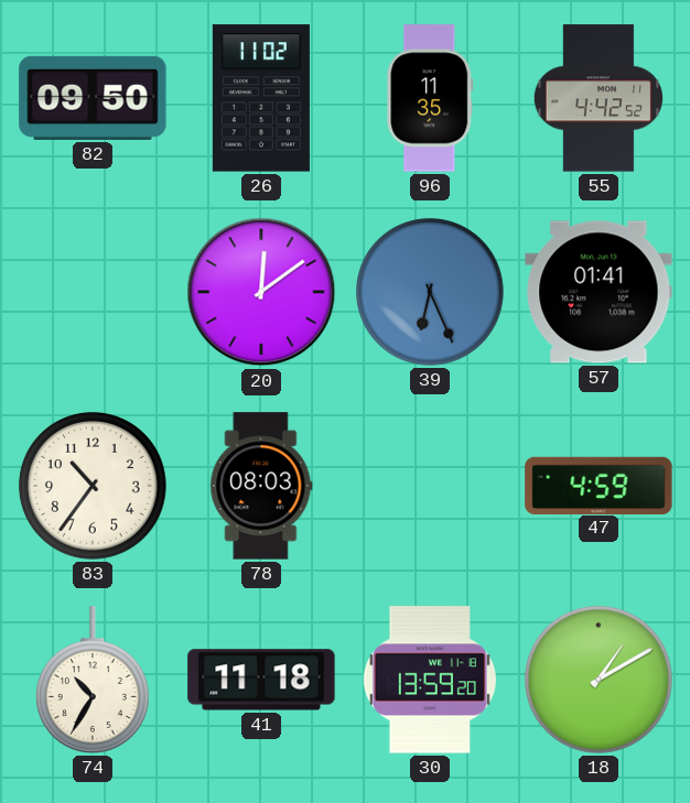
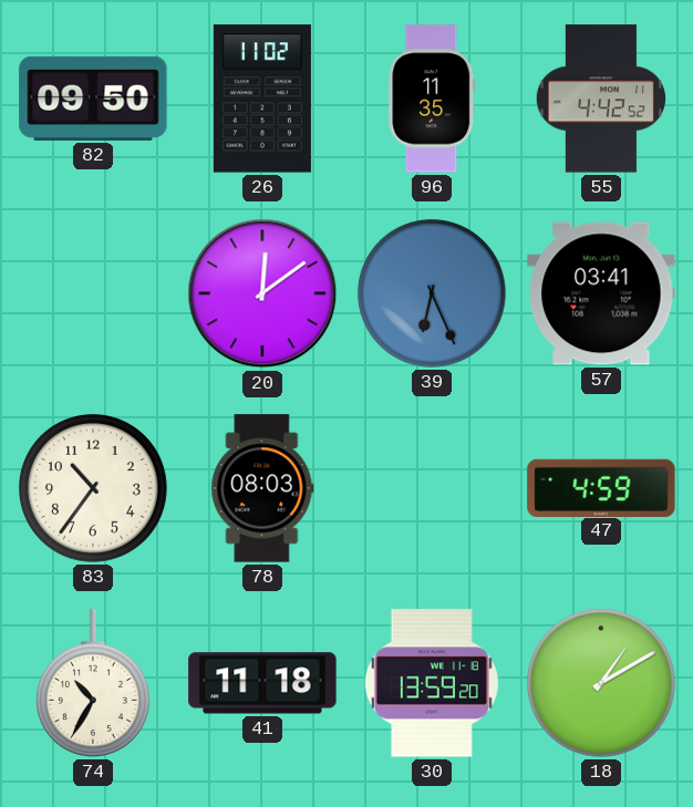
57: 01:41 -> 03:41 (601, 293)
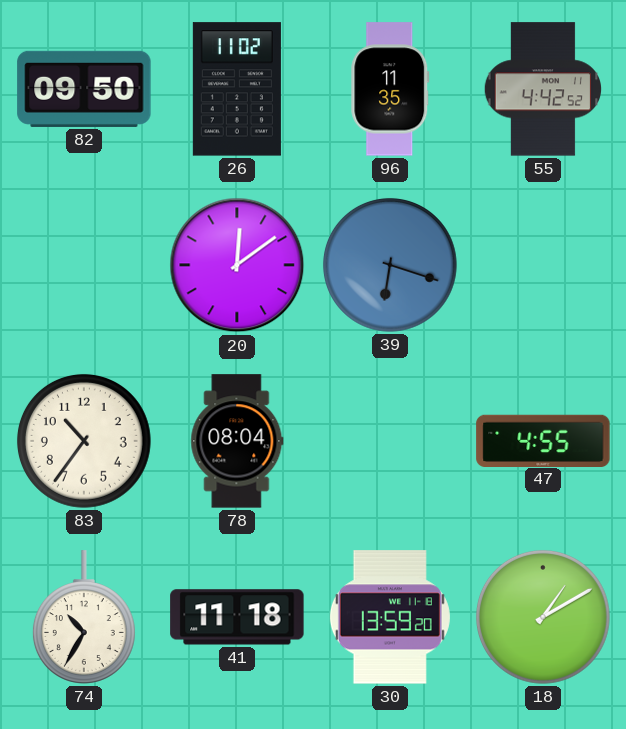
39: 6:26 -> 6:18 (390, 265)
57: 03:41 -> none (601, 293)
78: 08:03 -> 08:04 (237, 441)
47: 4:59 -> 4:55 (543, 440)
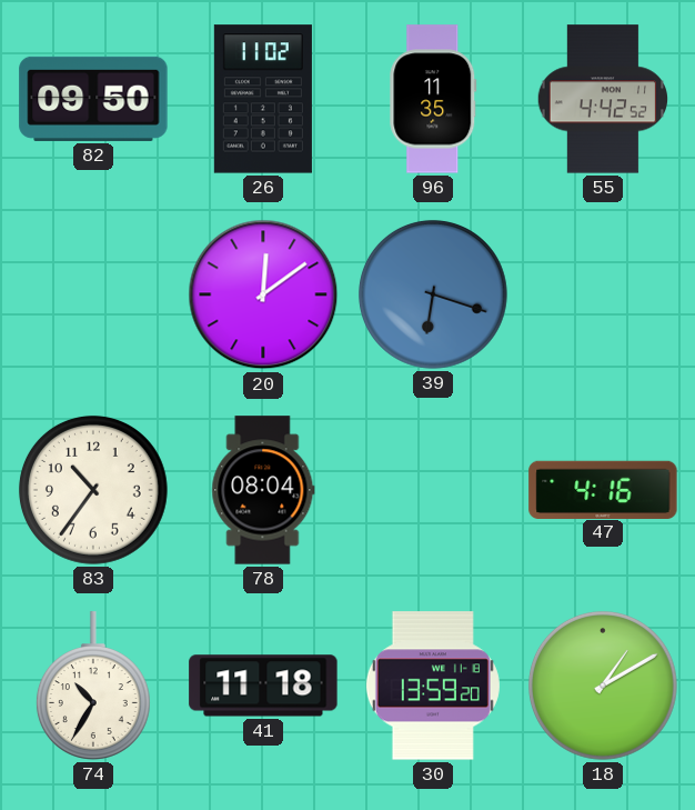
47: 4:55 -> 4:16 (603, 489)
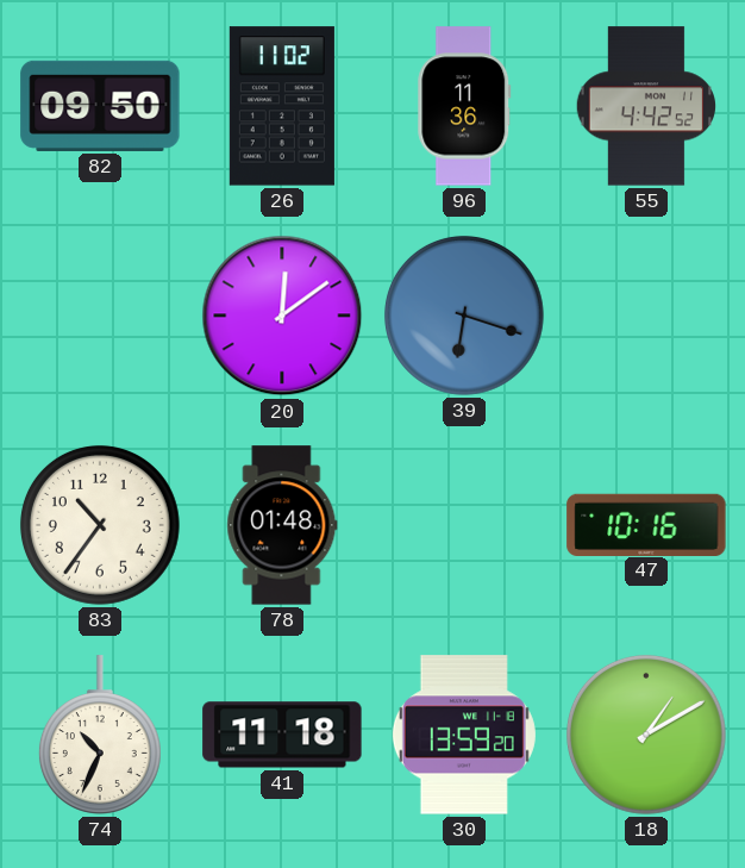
96: 11:35 -> 11:36 (464, 106)
78: 08:04 -> 01:48 (282, 525)
47: 4:16 -> 10:16 (646, 524)
74: 10:35 -> 10:34 (100, 735)
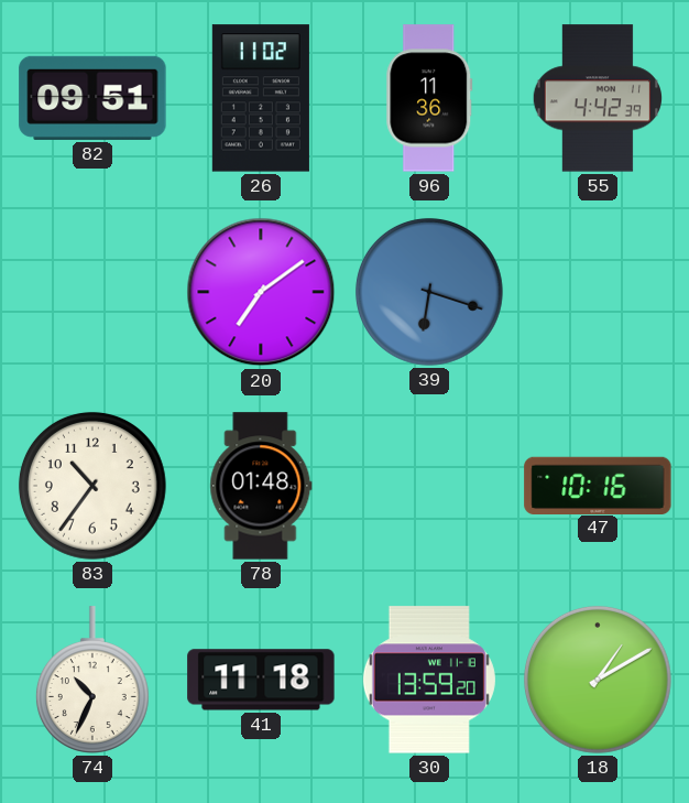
82: 09:50 -> 09:51 (92, 98)
55: 4:42:52 -> 4:42:39 (597, 98)
20: 12:09 -> 7:09 (261, 292)
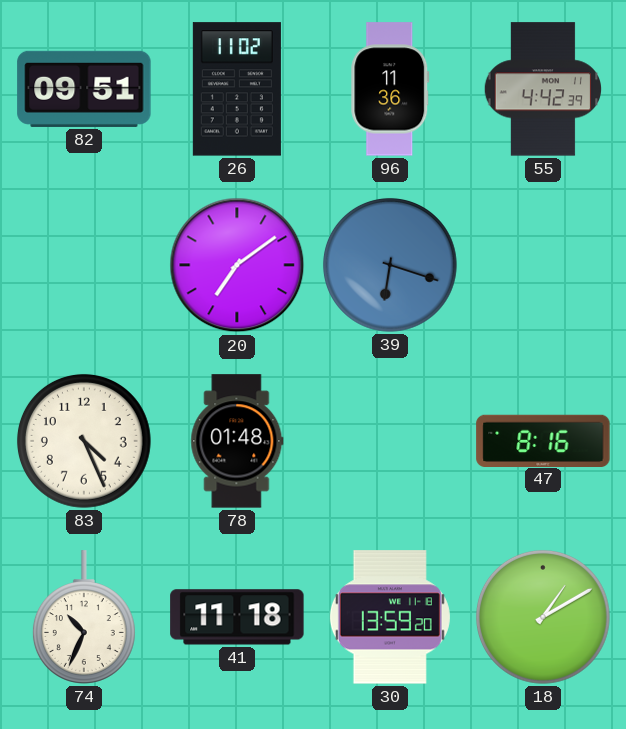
83: 10:36 -> 4:26 (84, 441)
47: 10:16 -> 8:16 (543, 440)
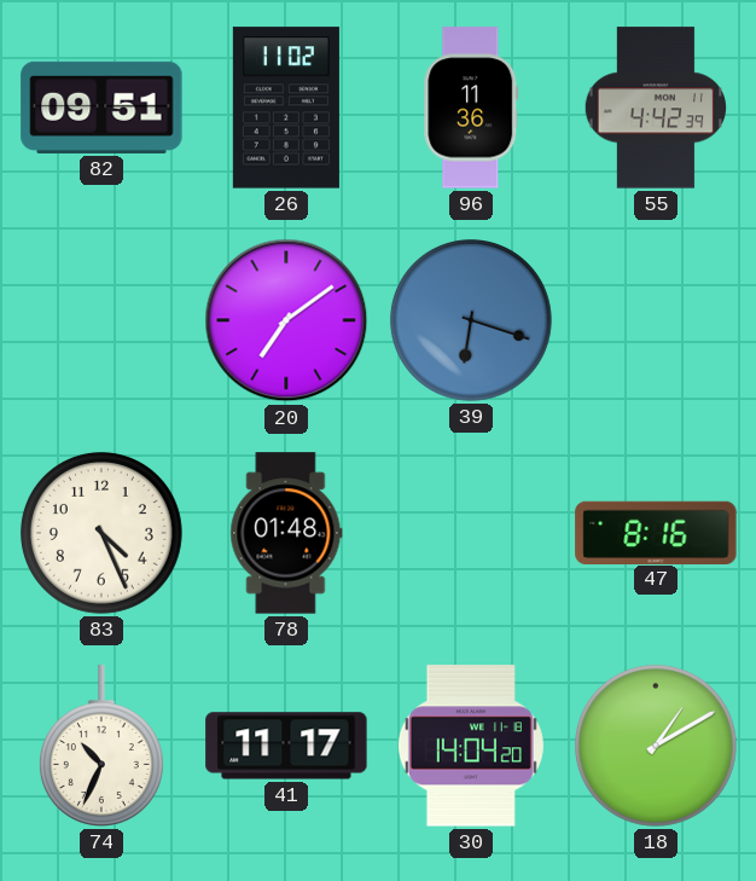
41: 11:18 -> 11:17 (286, 746)
30: 13:59 -> 14:04 (471, 746)
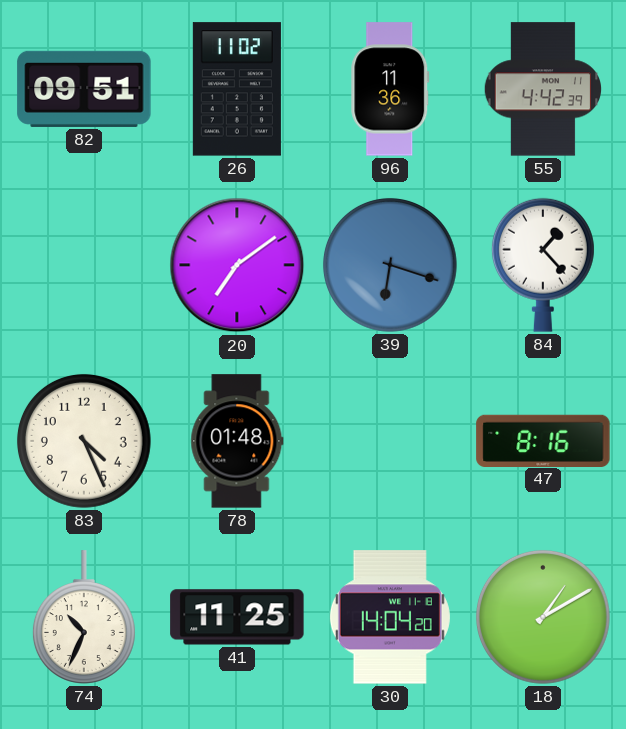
84: none -> 1:23 (543, 265)
41: 11:17 -> 11:25 (237, 617)
